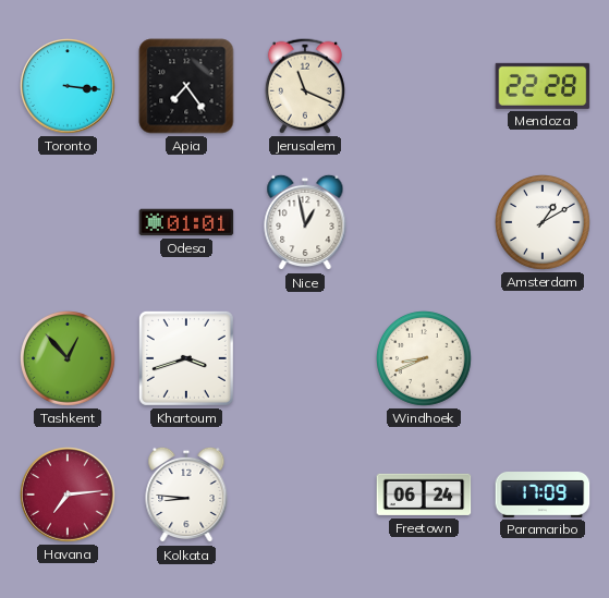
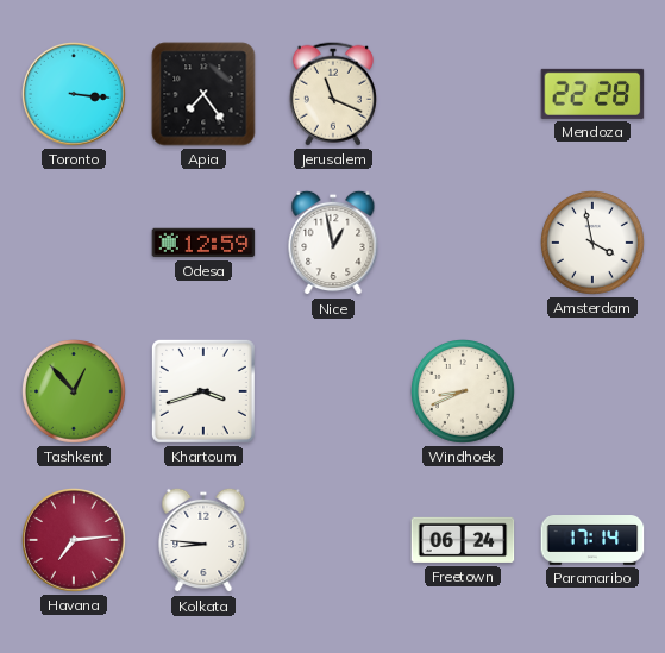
Odesa: 01:01 -> 12:59 (203, 243)
Amsterdam: 1:10 -> 3:58 (594, 244)
Paramaribo: 17:09 -> 17:14 (592, 541)
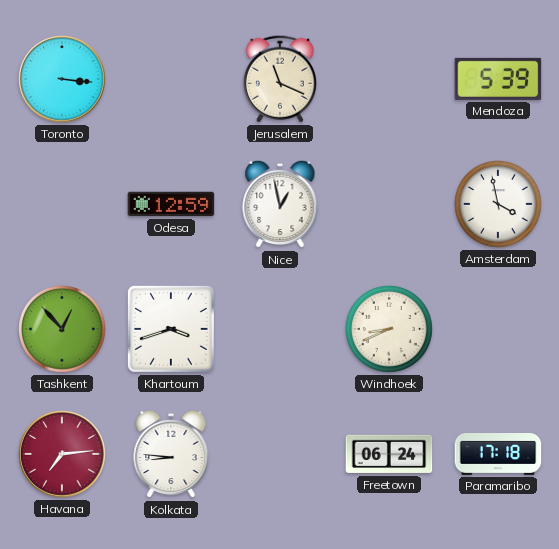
Apia: 7:24 -> none (203, 94)
Mendoza: 22:28 -> 5:39 (498, 79)
Paramaribo: 17:14 -> 17:18 (498, 455)
